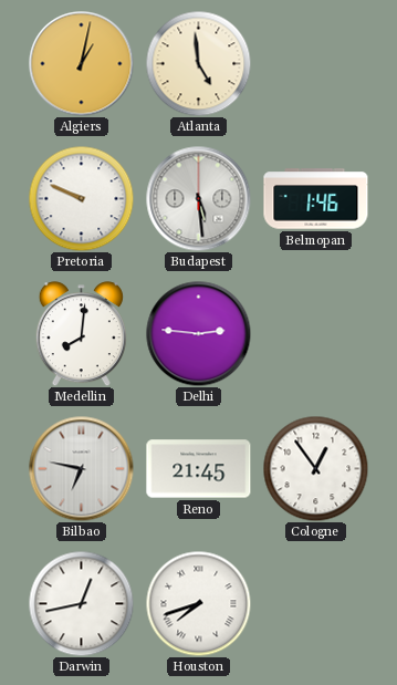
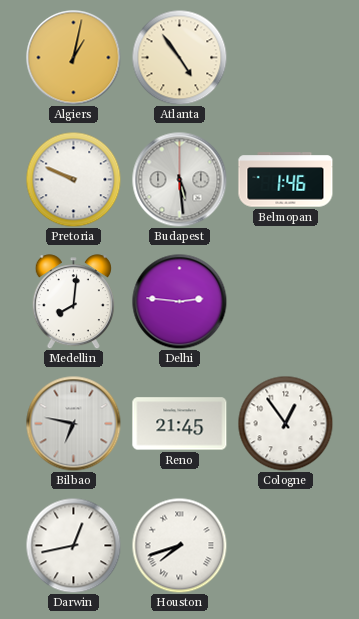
Atlanta: 4:59 -> 4:54 (179, 57)
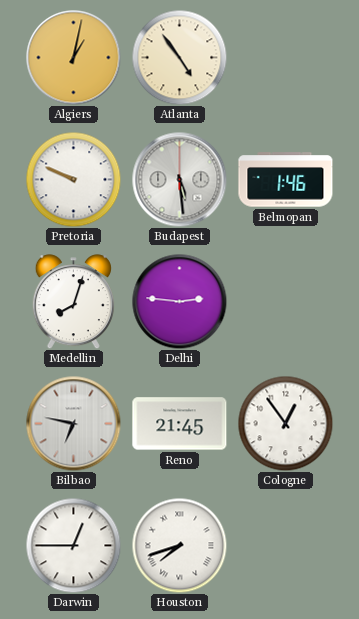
Medellin: 8:01 -> 8:03 (73, 302)
Darwin: 12:43 -> 12:45 (73, 545)
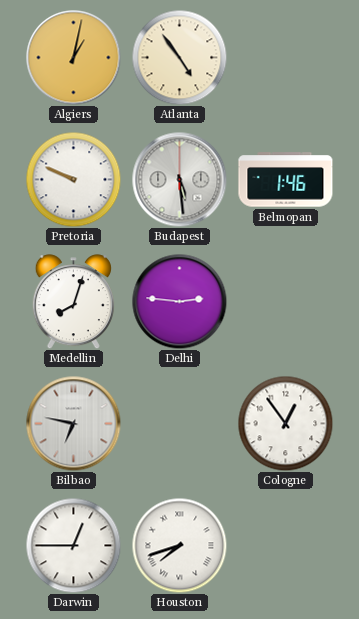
Reno: 21:45 -> none (180, 424)
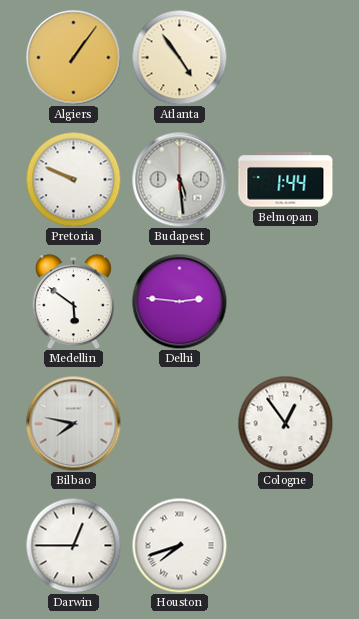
Algiers: 1:02 -> 1:06 (73, 57)
Belmopan: 1:46 -> 1:44 (286, 180)
Medellin: 8:03 -> 5:51 (73, 302)
Bilbao: 6:47 -> 7:47 (73, 423)
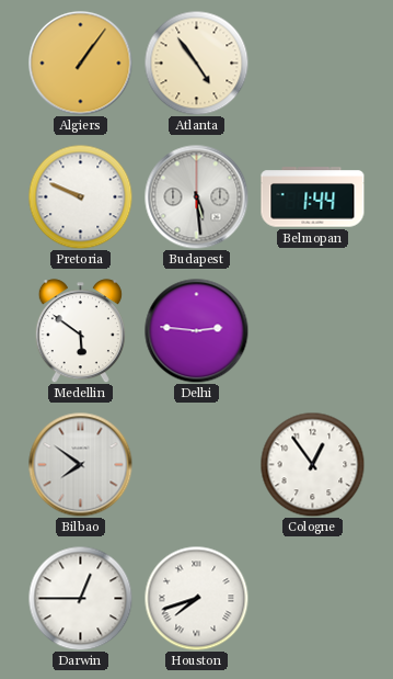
Bilbao: 7:47 -> 7:51 (80, 464)
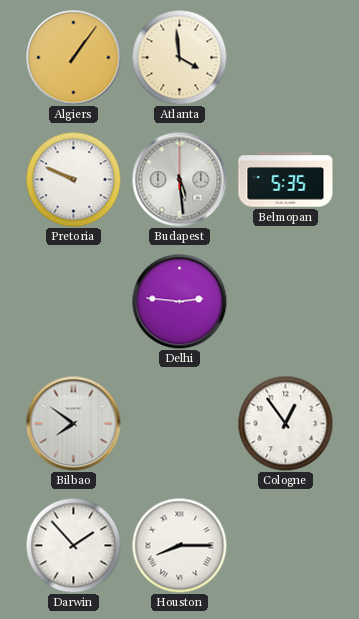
Atlanta: 4:54 -> 3:59 (179, 57)
Belmopan: 1:44 -> 5:35 (286, 180)
Medellin: 5:51 -> none (80, 331)
Darwin: 12:45 -> 1:53 (73, 545)
Houston: 7:42 -> 8:15 (179, 545)
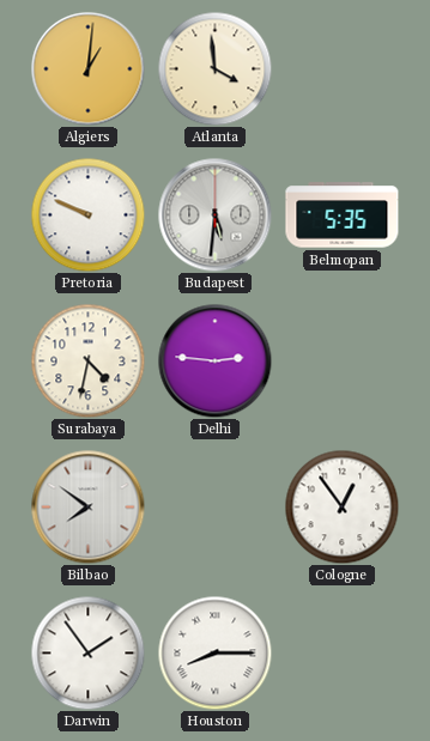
Algiers: 1:06 -> 1:01 (87, 68)
Budapest: 5:29 -> 5:31 (214, 214)
Surabaya: none -> 4:32 (87, 360)
Darwin: 1:53 -> 1:54 (87, 652)
